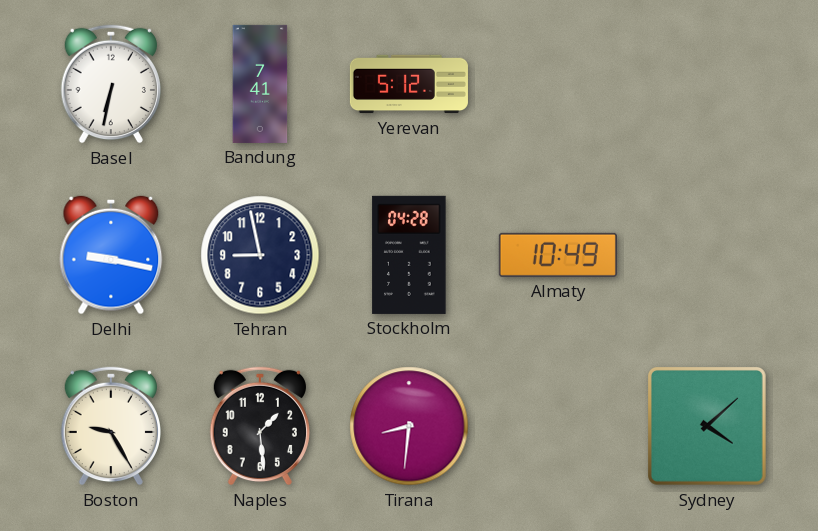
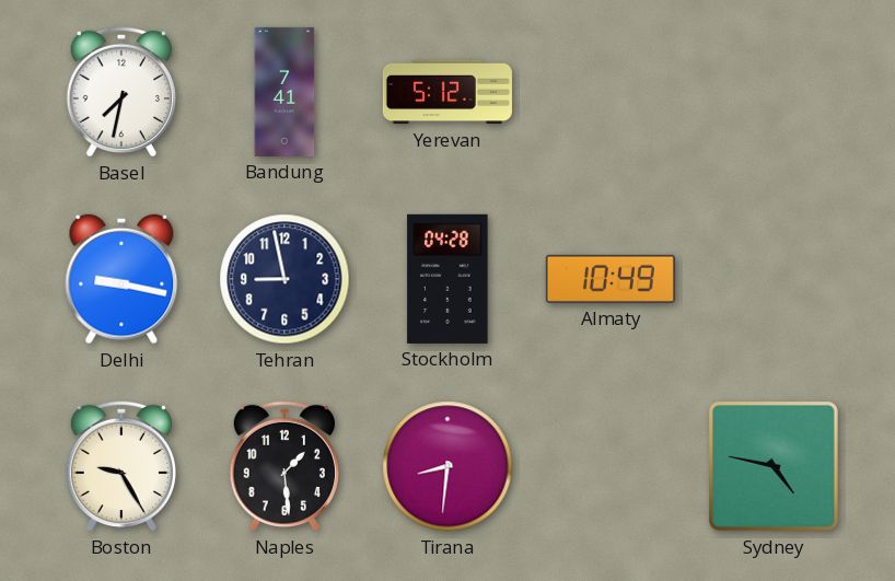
Basel: 6:32 -> 7:32 (121, 92)
Sydney: 4:08 -> 4:47 (774, 466)
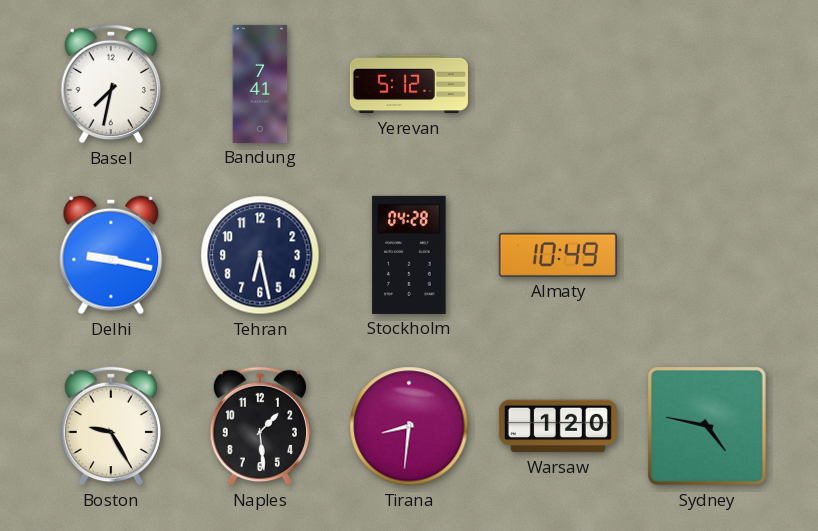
Tehran: 8:58 -> 6:28 (260, 255)
Warsaw: none -> 1:20 (558, 426)
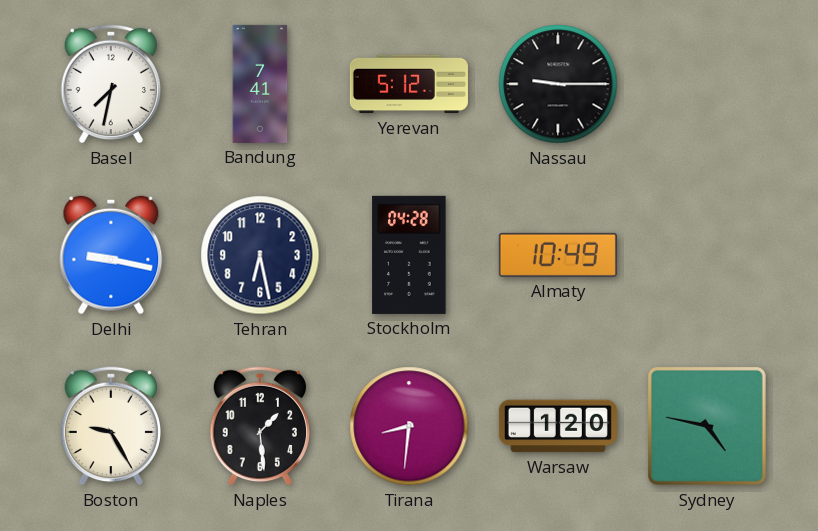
Nassau: none -> 9:15 (558, 84)
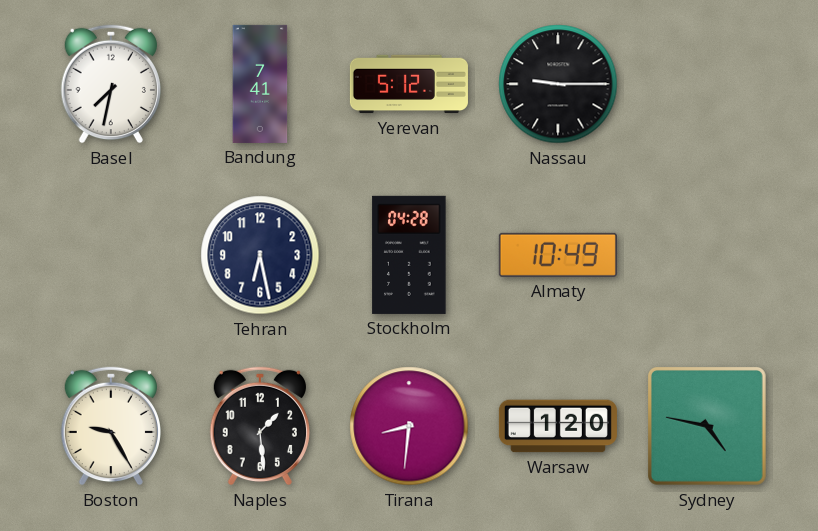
Delhi: 9:17 -> none (111, 255)
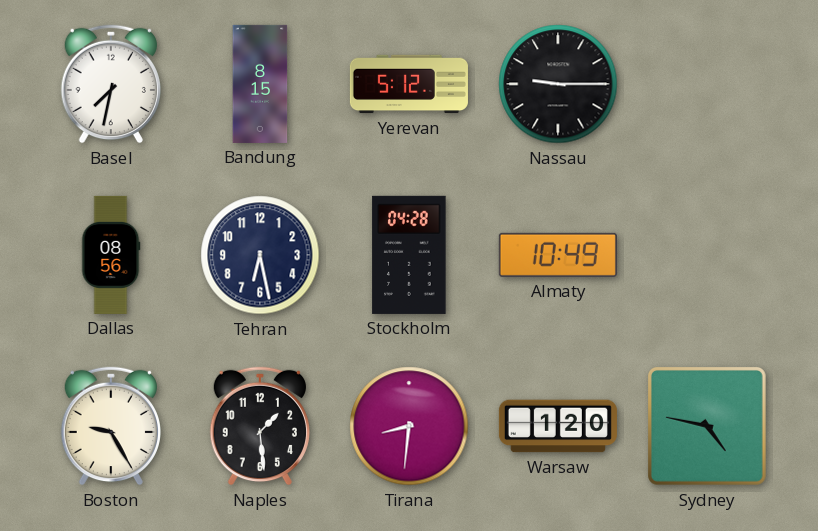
Bandung: 7:41 -> 8:15 (260, 84)
Dallas: none -> 08:56 (111, 255)
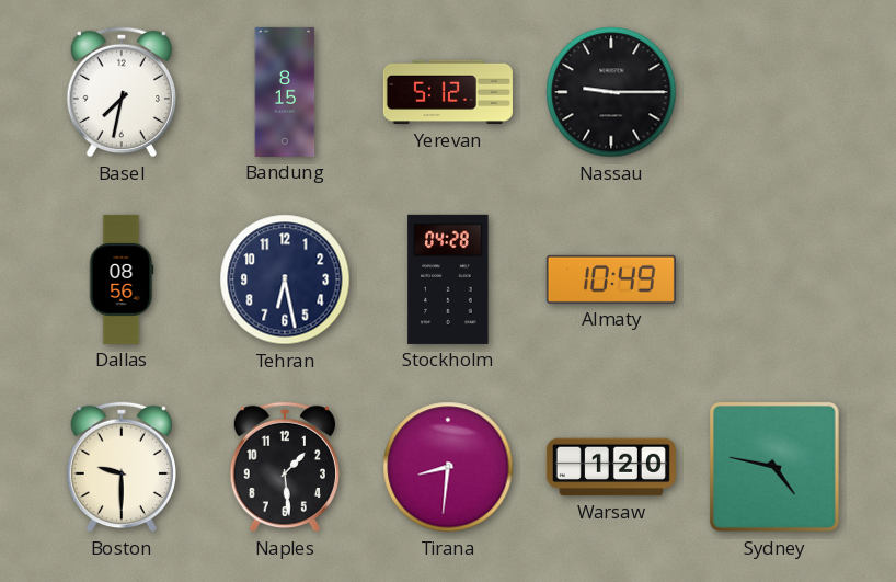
Boston: 9:25 -> 9:30 (122, 467)
